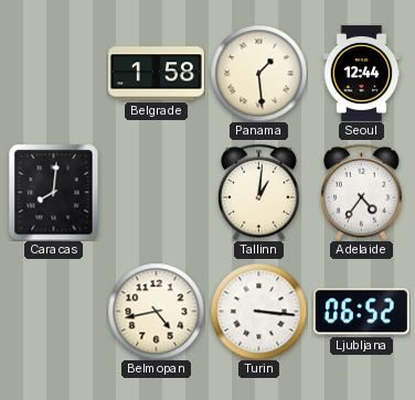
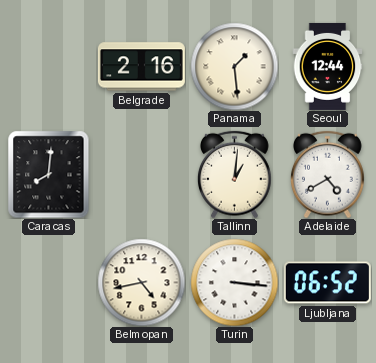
Belgrade: 1:58 -> 2:16 (141, 67)
Adelaide: 4:36 -> 4:40 (328, 174)
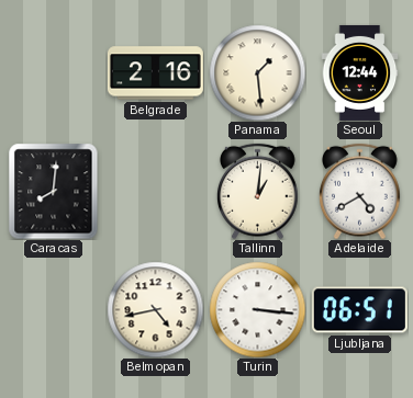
Ljubljana: 06:52 -> 06:51 (359, 310)
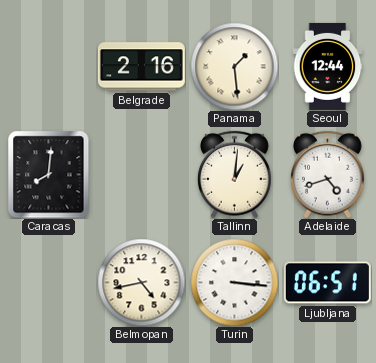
Adelaide: 4:40 -> 4:42 (328, 174)
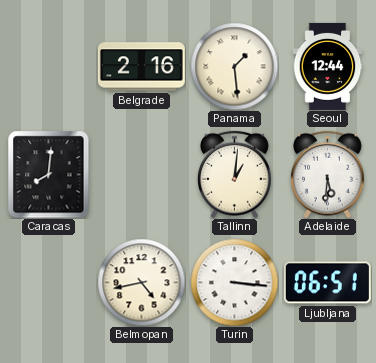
Adelaide: 4:42 -> 5:31 (328, 174)
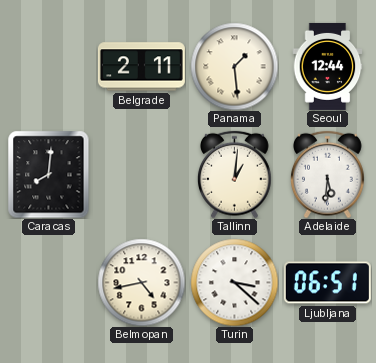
Belgrade: 2:16 -> 2:11 (141, 67)
Turin: 3:16 -> 3:22 (234, 282)
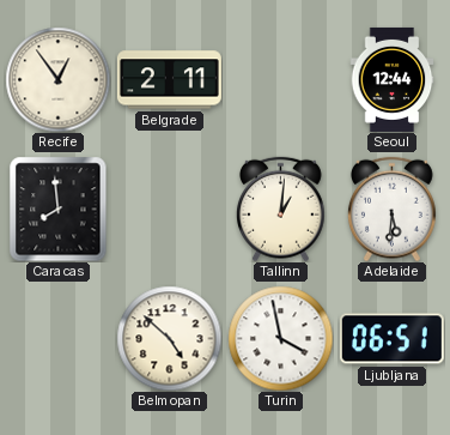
Recife: none -> 12:54 (57, 79)
Panama: 1:29 -> none (234, 66)
Caracas: 8:01 -> 7:59 (59, 209)
Belmopan: 4:43 -> 4:52 (169, 338)
Turin: 3:22 -> 3:58 (280, 338)
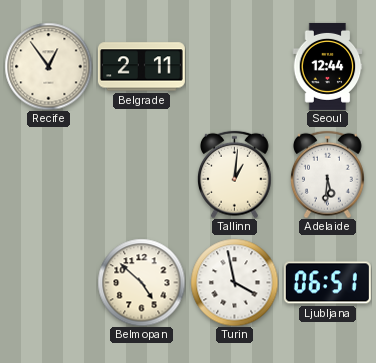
Caracas: 7:59 -> none (59, 209)
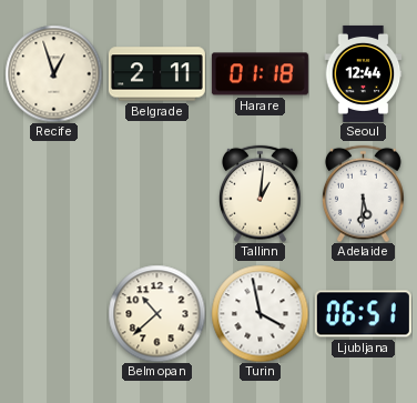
Recife: 12:54 -> 12:57 (53, 73)
Harare: none -> 01:18 (260, 74)
Belmopan: 4:52 -> 10:38 (156, 313)
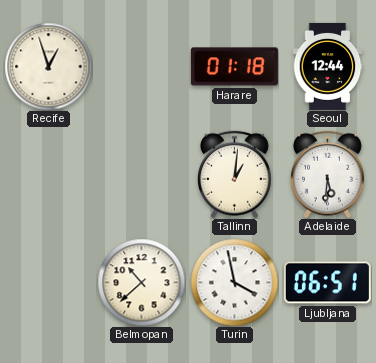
Belgrade: 2:11 -> none (156, 74)
